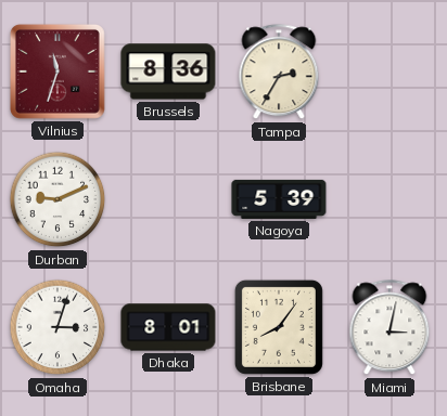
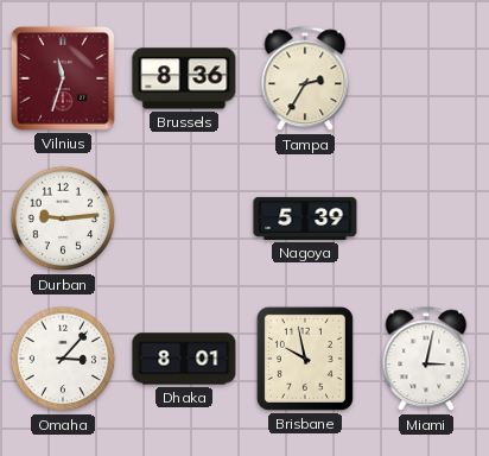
Durban: 9:11 -> 9:14 (63, 218)
Omaha: 3:03 -> 3:07 (63, 359)
Brisbane: 8:06 -> 9:58 (305, 359)
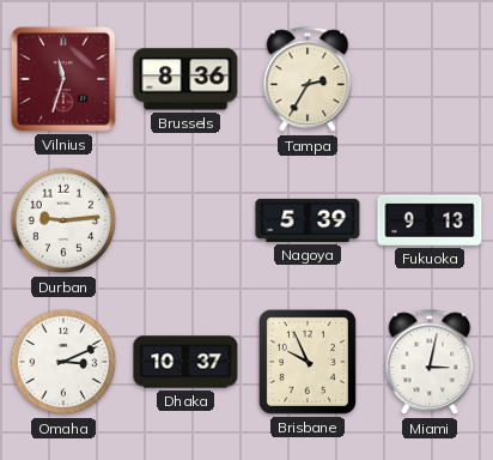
Fukuoka: none -> 9:13 (430, 220)
Omaha: 3:07 -> 3:11 (63, 362)
Dhaka: 8:01 -> 10:37 (185, 362)
Brisbane: 9:58 -> 9:56 (308, 362)
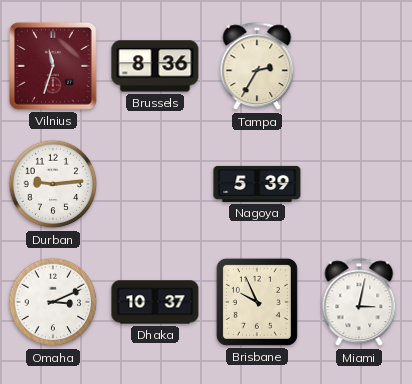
Fukuoka: 9:13 -> none (430, 220)
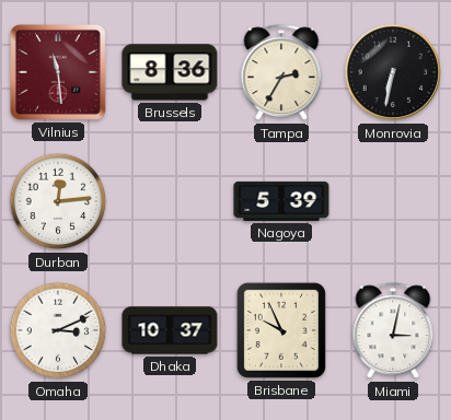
Vilnius: 11:33 -> 11:29 (58, 72)
Monrovia: none -> 6:32 (393, 72)
Durban: 9:14 -> 12:14 (58, 201)
